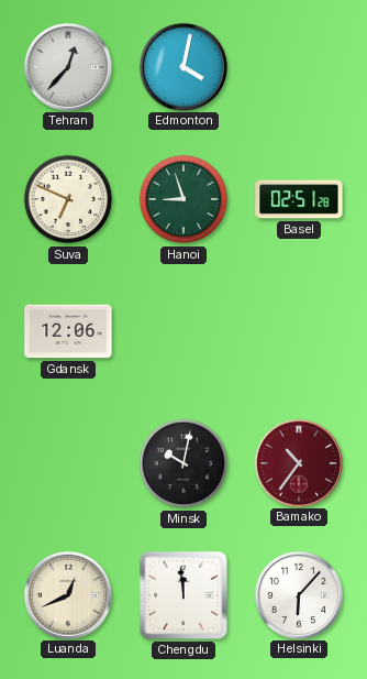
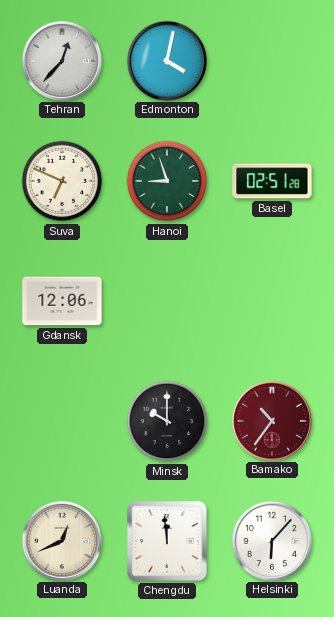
Minsk: 10:02 -> 10:00 (167, 421)
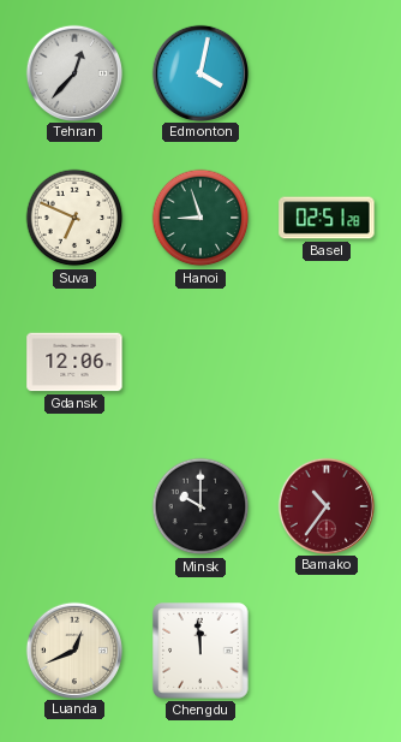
Helsinki: 6:07 -> none (271, 540)
